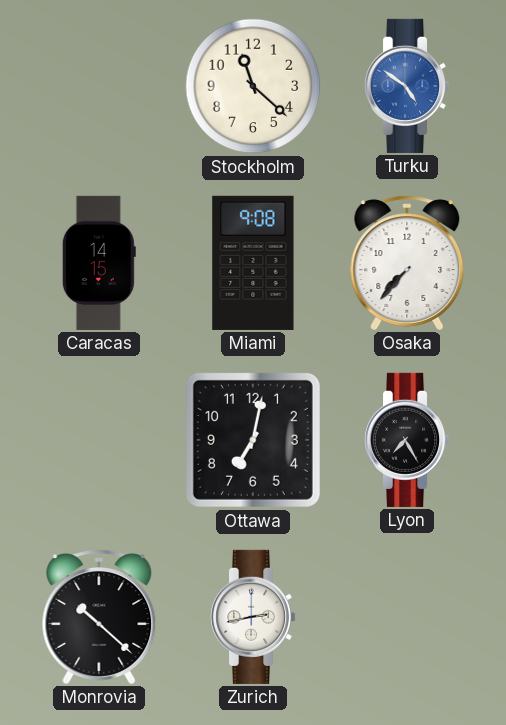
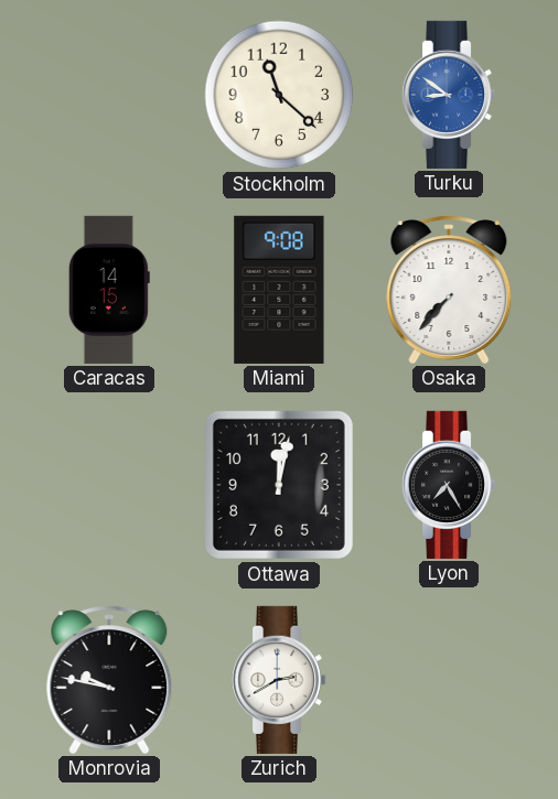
Turku: 4:51 -> 8:51 (450, 95)
Ottawa: 7:02 -> 12:02 (279, 485)
Monrovia: 10:22 -> 9:47 (109, 680)
Zurich: 2:43 -> 2:40 (280, 680)
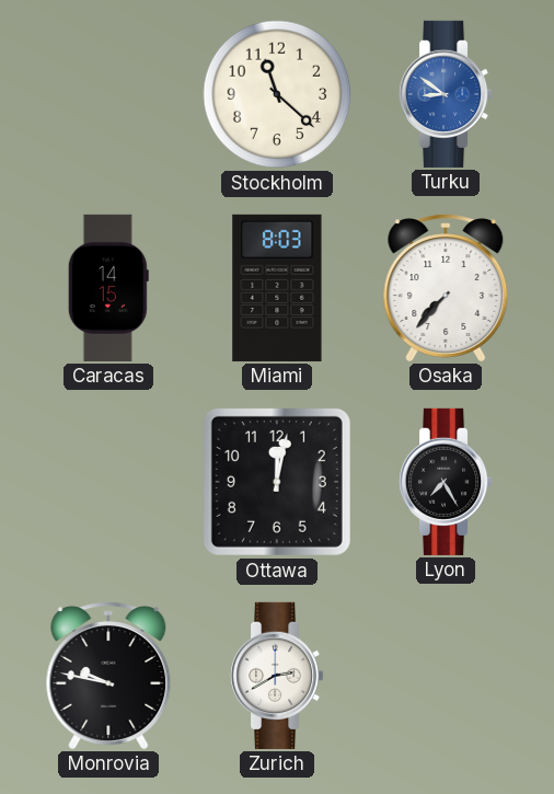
Miami: 9:08 -> 8:03 (277, 288)
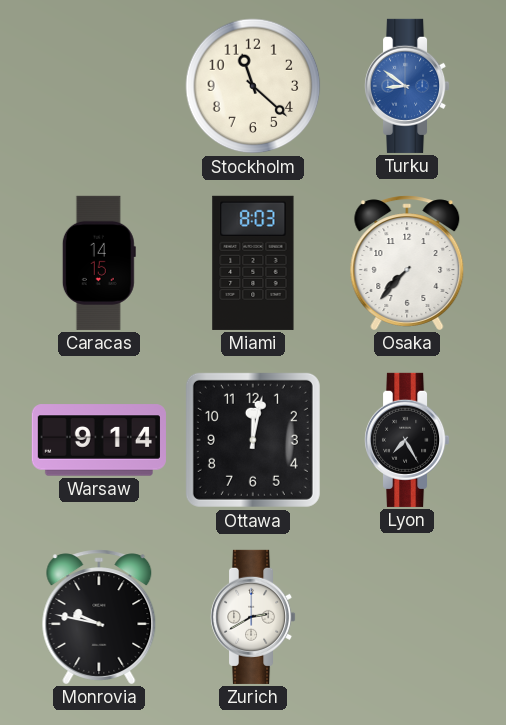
Warsaw: none -> 9:14 (99, 440)
